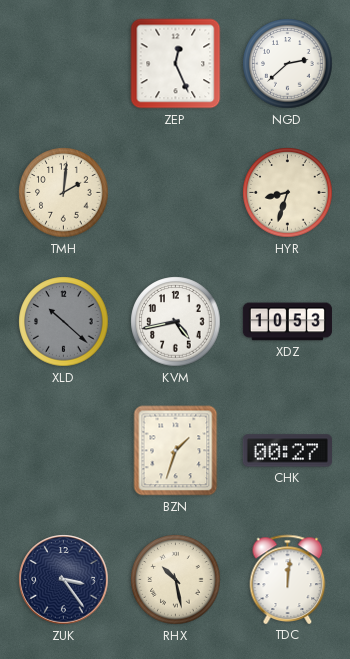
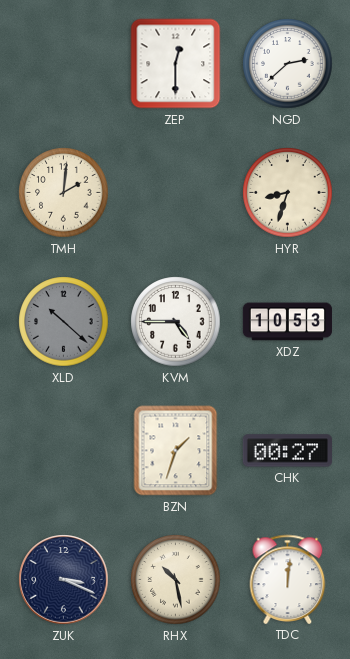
ZEP: 12:26 -> 12:30 (176, 64)
KVM: 4:43 -> 4:45 (176, 322)
ZUK: 3:24 -> 3:19 (64, 580)
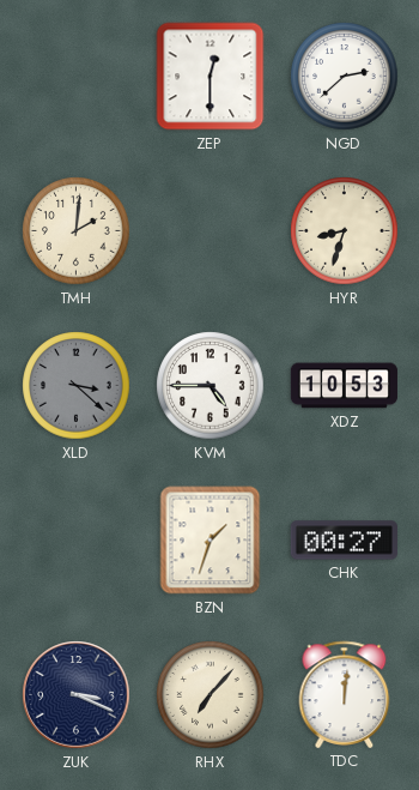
XLD: 10:22 -> 3:22 (77, 386)
RHX: 10:28 -> 7:07 (211, 695)
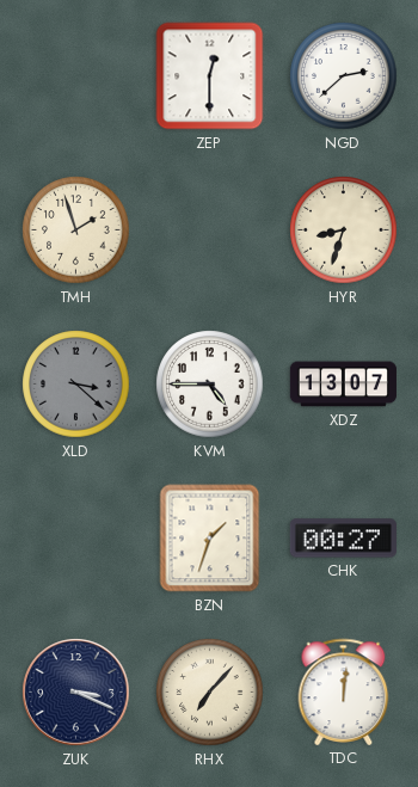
TMH: 2:01 -> 1:57 (76, 230)
XDZ: 10:53 -> 13:07 (343, 385)
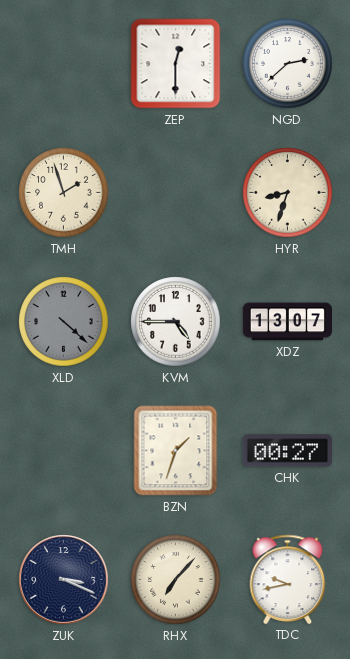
XLD: 3:22 -> 4:22 (64, 322)
TDC: 12:01 -> 9:43 (288, 579)
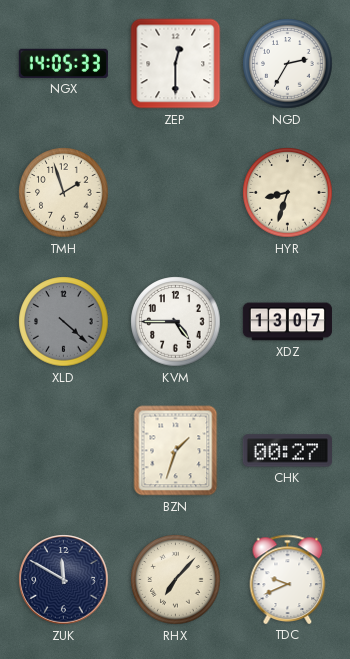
NGX: none -> 14:05 (63, 63)
NGD: 2:38 -> 2:35 (288, 64)
ZUK: 3:19 -> 11:50 (64, 580)
TDC: 9:43 -> 9:41 (288, 579)
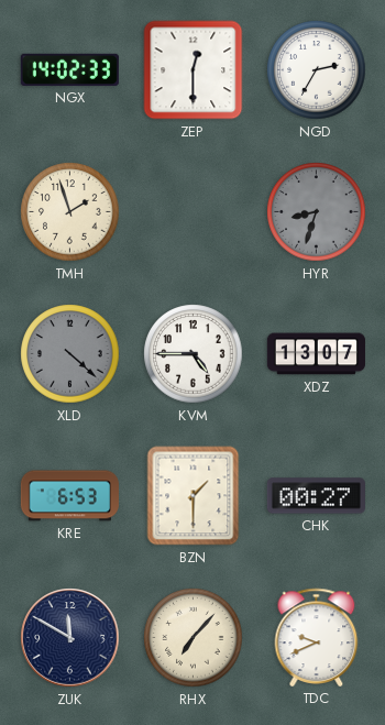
NGX: 14:05 -> 14:02 (69, 69)
HYR dial: cream -> grey (317, 212)
KRE: none -> 6:53 (69, 496)
BZN: 1:33 -> 1:30 (194, 496)
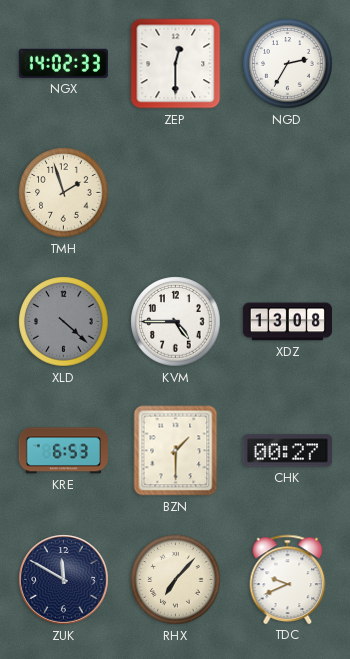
HYR: 8:33 -> none (317, 212)
XDZ: 13:07 -> 13:08 (287, 322)
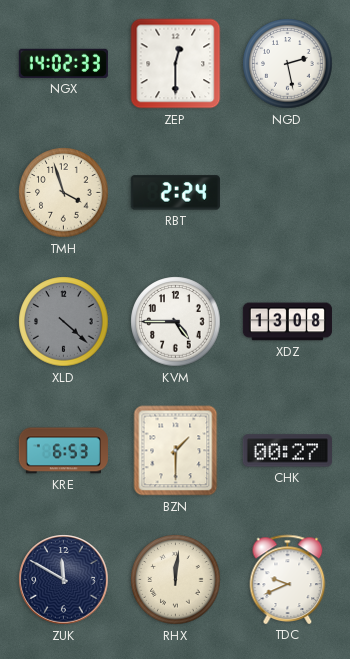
NGD: 2:35 -> 2:28 (288, 64)
TMH: 1:57 -> 3:57 (64, 193)
RBT: none -> 2:24 (175, 193)
RHX: 7:07 -> 12:01 (176, 580)
